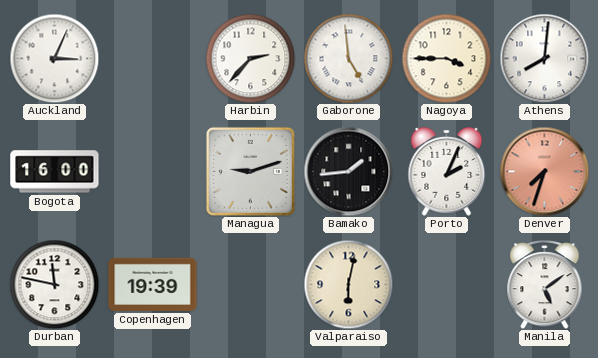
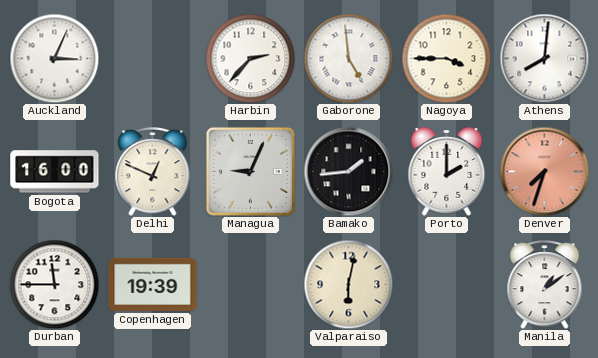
Delhi: none -> 12:49 (153, 172)
Managua: 9:12 -> 9:04 (250, 171)
Porto: 2:04 -> 2:00 (447, 172)
Durban: 11:47 -> 11:45 (54, 284)
Manila: 5:09 -> 1:09 (545, 285)
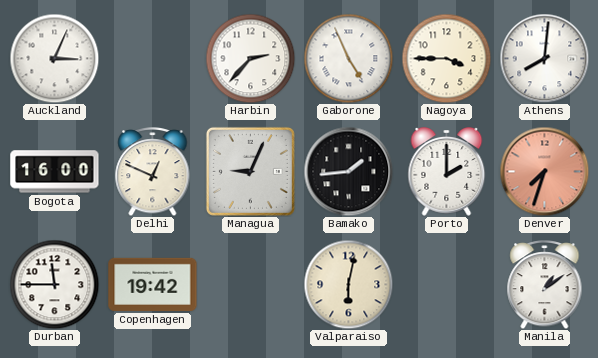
Gaborone: 4:59 -> 4:56 (348, 58)
Copenhagen: 19:39 -> 19:42 (153, 284)
